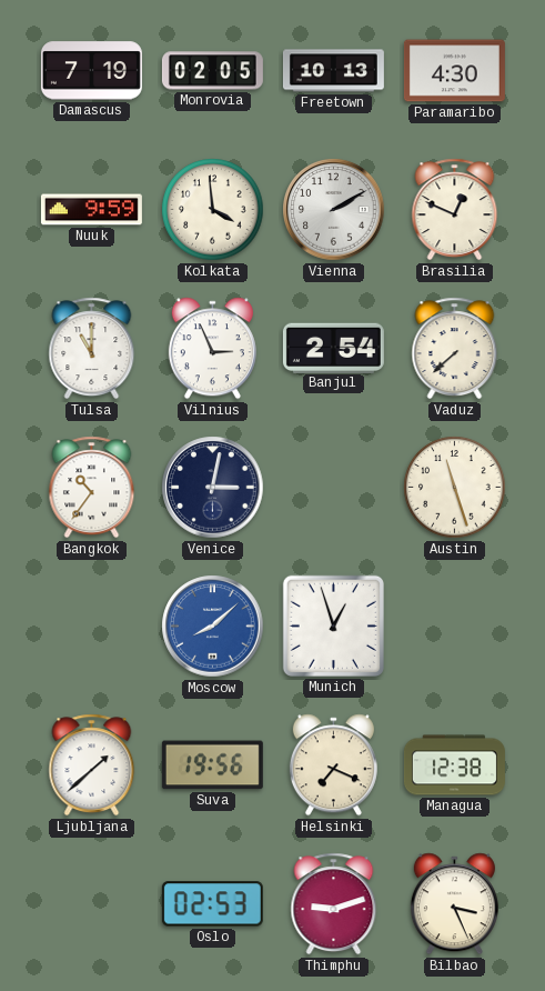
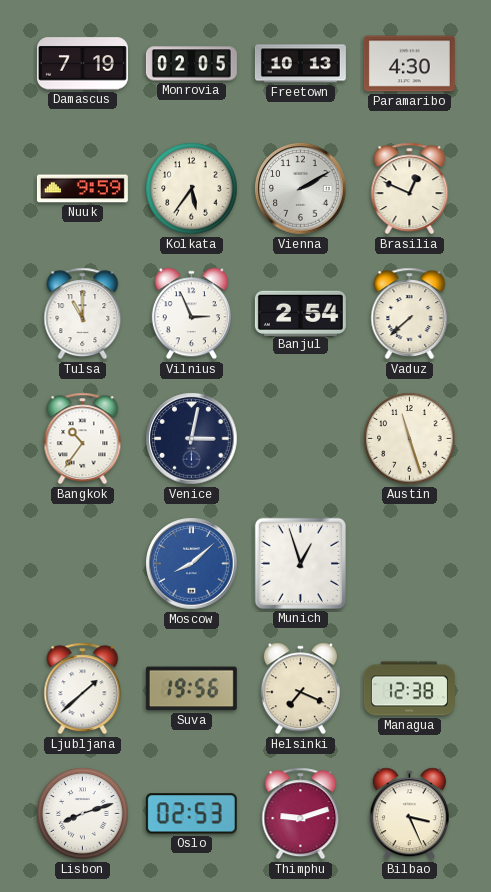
Kolkata: 3:59 -> 5:36 (192, 189)
Lisbon: none -> 8:12 (83, 814)
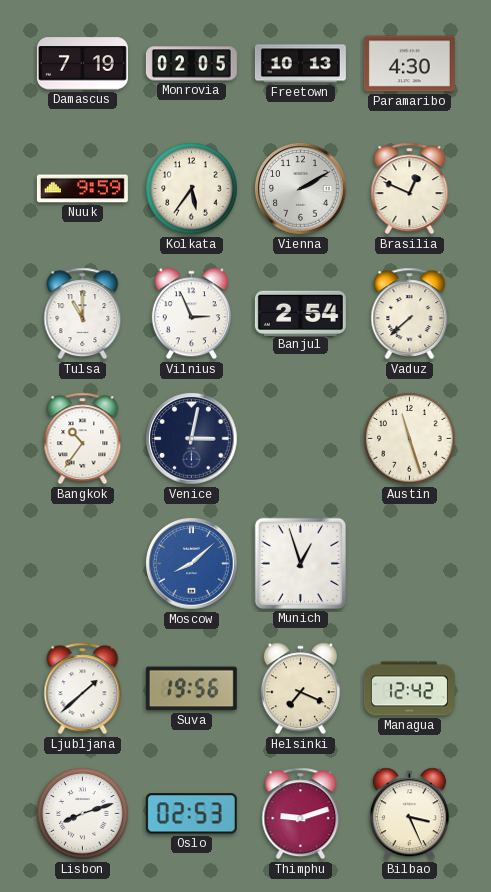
Managua: 12:38 -> 12:42 (409, 689)
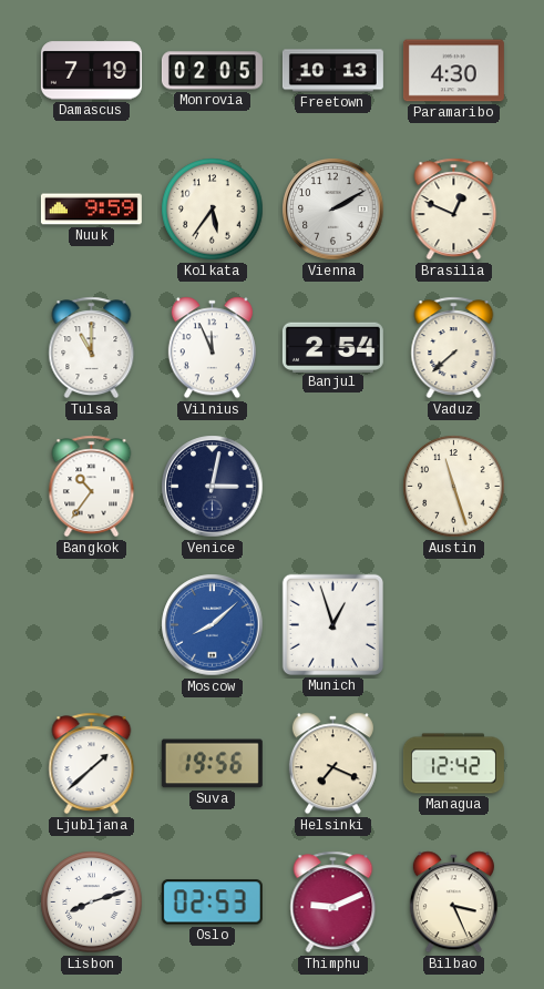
Vilnius: 2:56 -> 11:56 (212, 348)
Thimphu: 9:12 -> 9:11 (333, 903)
